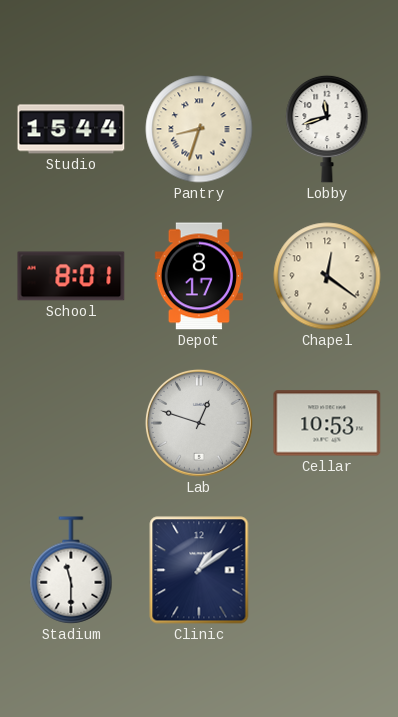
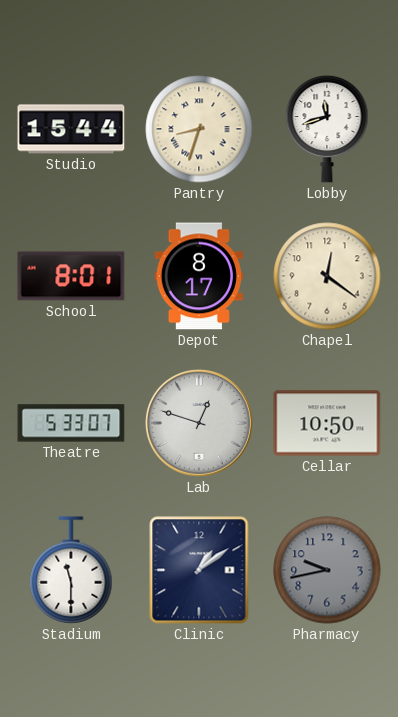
Theatre: none -> 5:33 (71, 423)
Cellar: 10:53 -> 10:50 (327, 423)
Pharmacy: none -> 9:43 (327, 570)
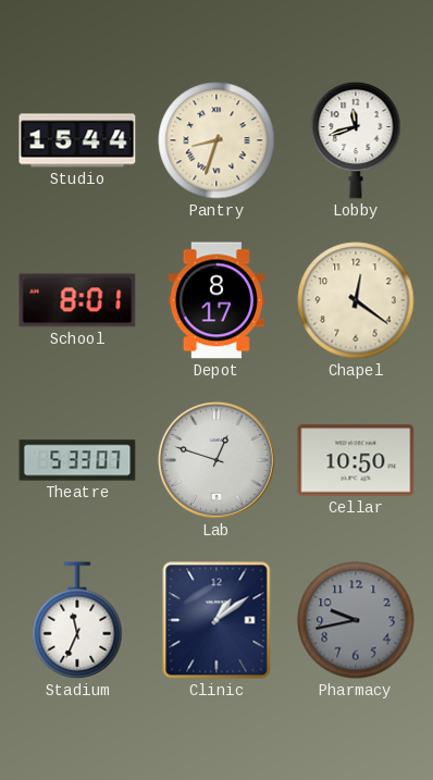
Stadium: 11:30 -> 11:34 (77, 620)
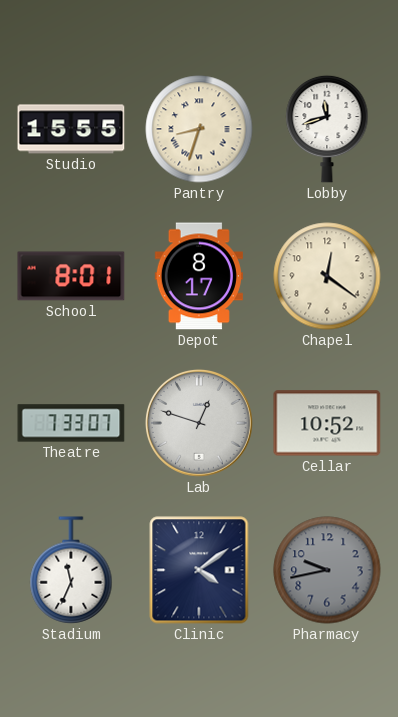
Studio: 15:44 -> 15:55 (71, 129)
Theatre: 5:33 -> 7:33 (71, 423)
Cellar: 10:50 -> 10:52 (327, 423)
Clinic: 1:09 -> 4:09 (199, 570)
